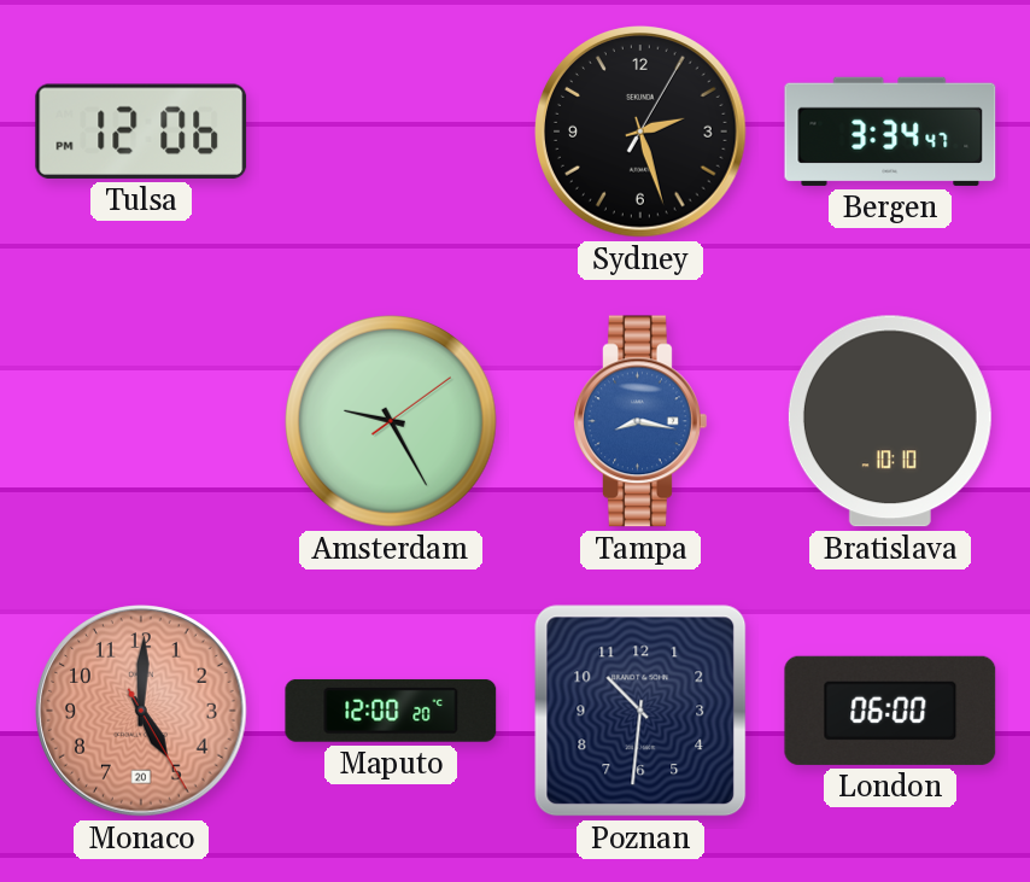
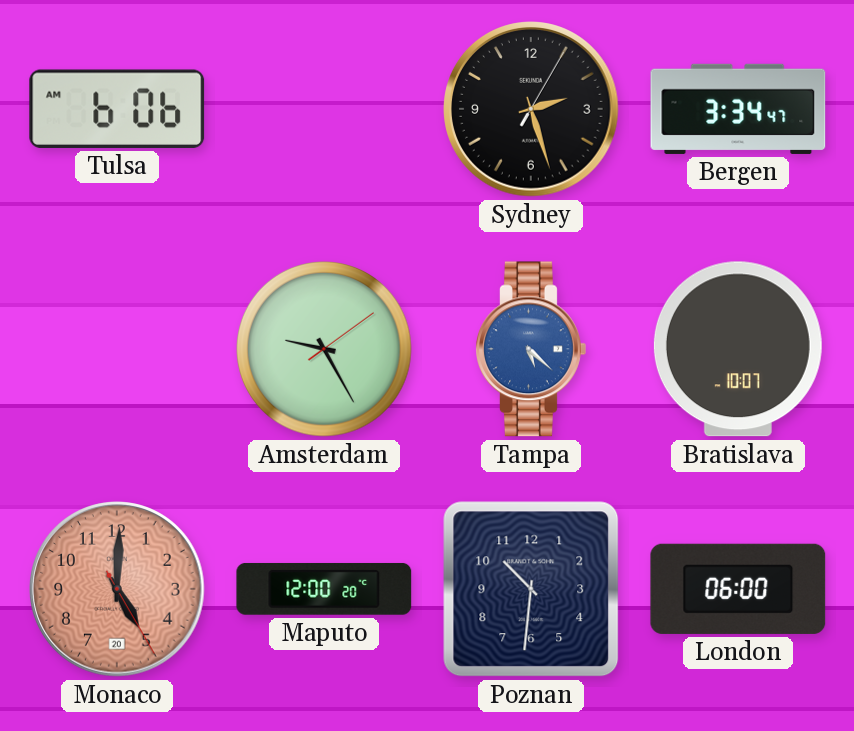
Tulsa: 12:06 -> 6:06 (117, 109)
Tampa: 8:17 -> 5:22 (531, 349)
Bratislava: 10:10 -> 10:07 (738, 349)
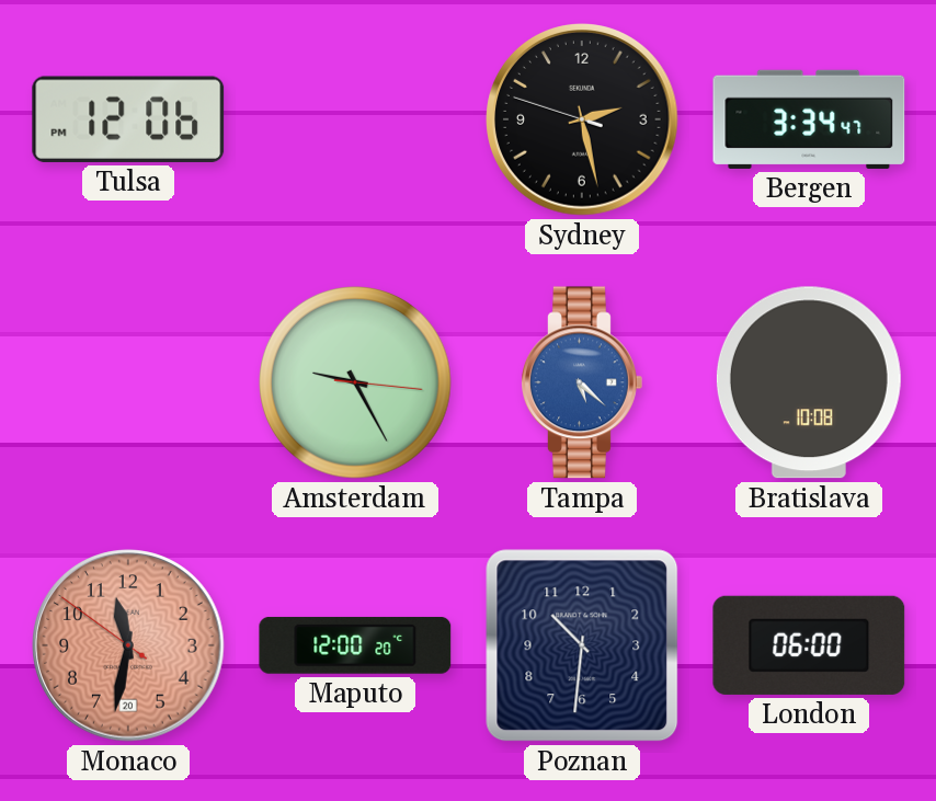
Tulsa: 6:06 -> 12:06 (128, 119)
Sydney: 2:27:05 -> 2:27:48 (582, 119)
Amsterdam: 9:25:09 -> 9:25:16 (356, 384)
Bratislava: 10:07 -> 10:08 (809, 382)
Monaco: 5:00 -> 11:31 (128, 645)
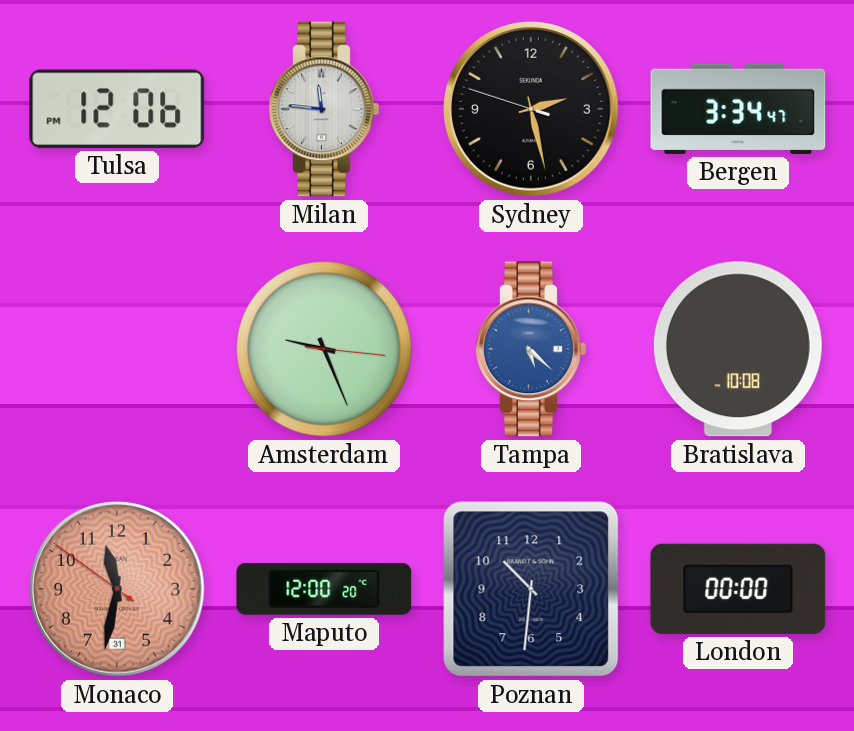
Milan: none -> 11:46 (324, 109)
Amsterdam: 9:25 -> 9:26 (325, 350)
Monaco date: 20 -> 31 (117, 589)
London: 06:00 -> 00:00 (738, 589)
